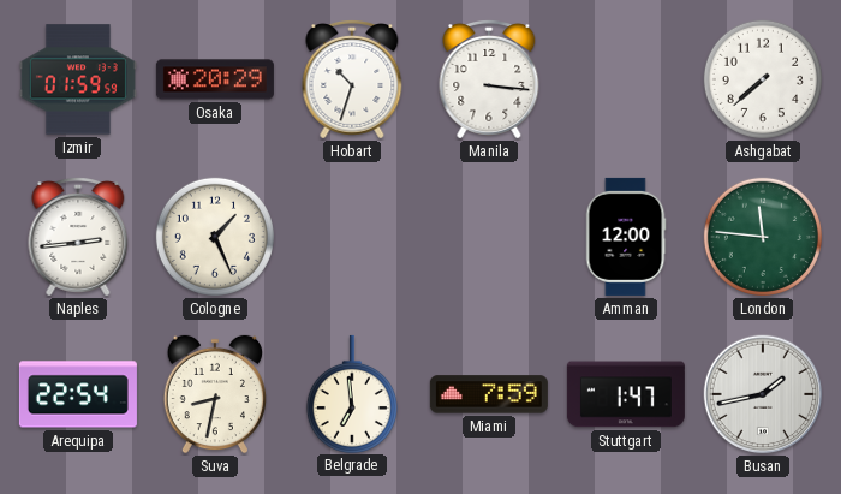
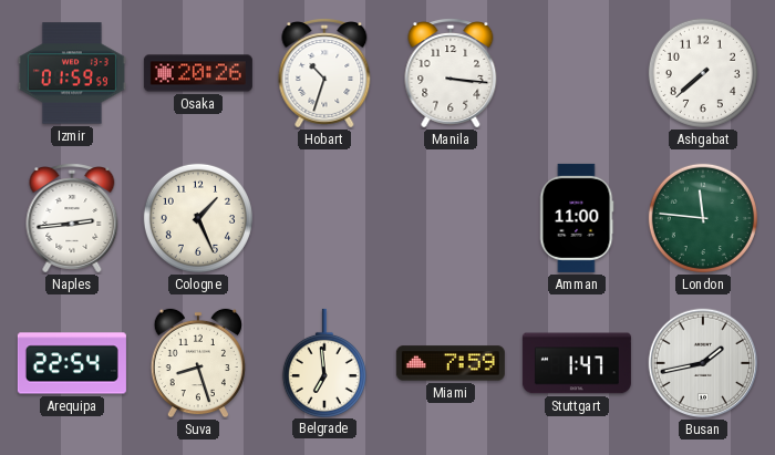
Osaka: 20:29 -> 20:26 (198, 73)
Amman: 12:00 -> 11:00 (577, 218)
Suva: 8:32 -> 8:27 (197, 363)
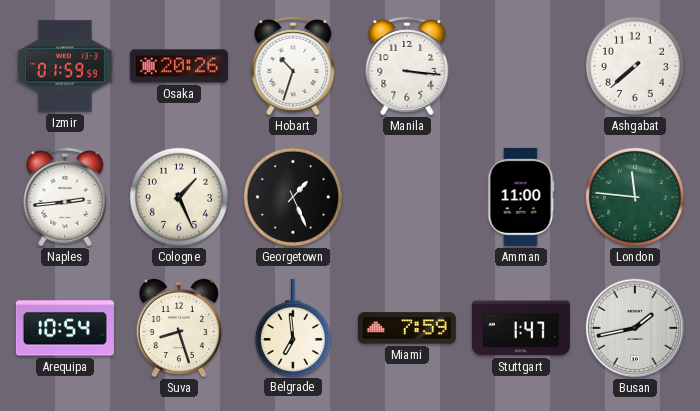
Georgetown: none -> 1:26 (293, 197)
Arequipa: 22:54 -> 10:54 (65, 328)
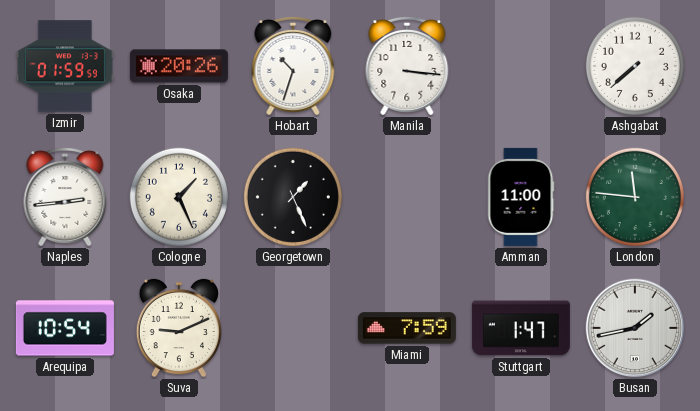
Suva: 8:27 -> 9:11 (178, 328)
Belgrade: 6:59 -> none (293, 327)
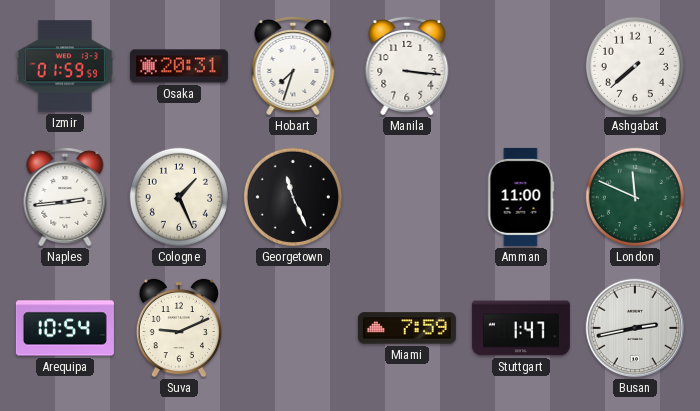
Osaka: 20:26 -> 20:31 (179, 66)
Hobart: 10:33 -> 7:33 (293, 67)
Georgetown: 1:26 -> 11:26 (293, 197)
London: 11:46 -> 11:49 (635, 197)
Busan: 1:43 -> 2:43 (635, 328)
